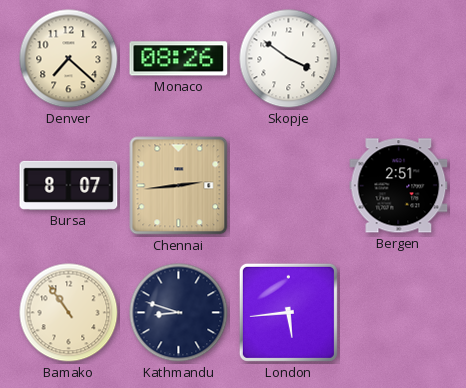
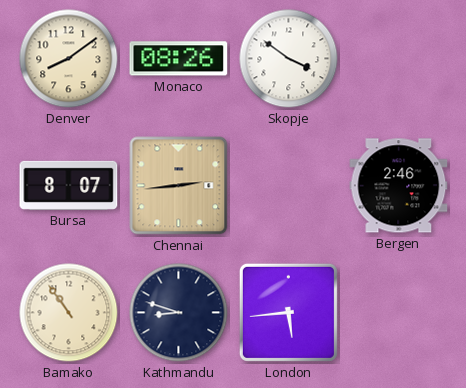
Denver: 7:22 -> 8:09 (69, 59)
Bergen: 2:51 -> 2:46 (399, 186)
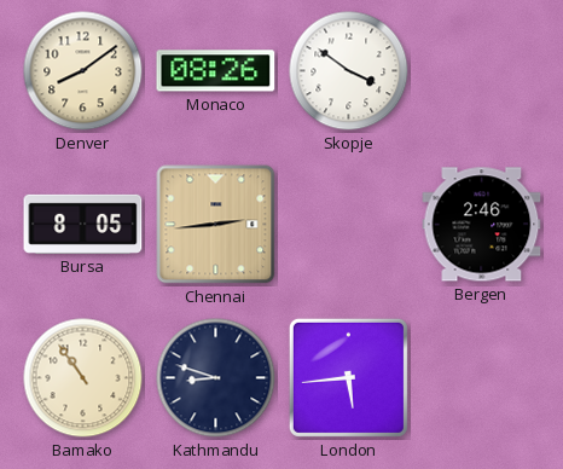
Bursa: 8:07 -> 8:05 (83, 224)
